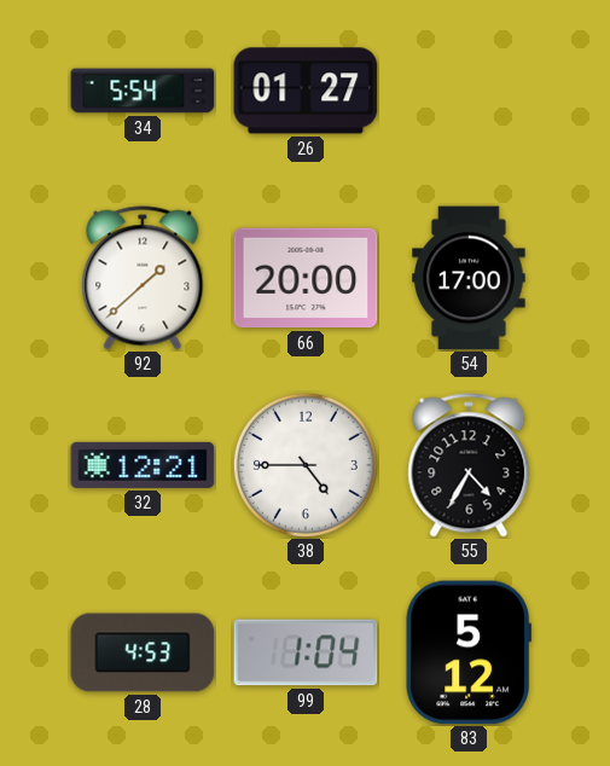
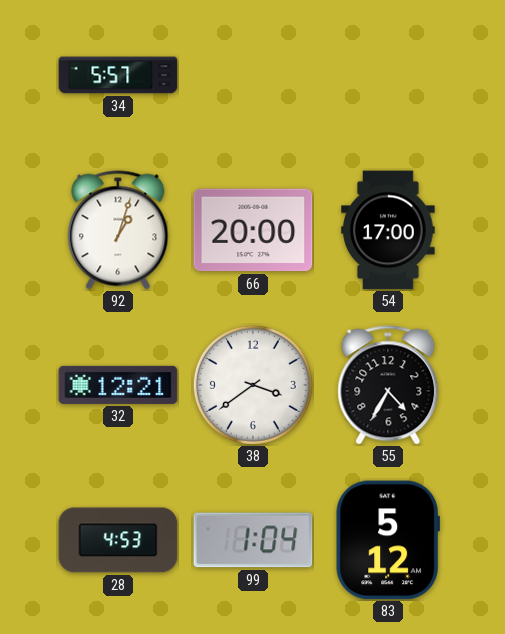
34: 5:54 -> 5:57 (118, 75)
26: 01:27 -> none (306, 91)
92: 1:38 -> 1:03 (118, 230)
38: 4:45 -> 3:39 (253, 385)
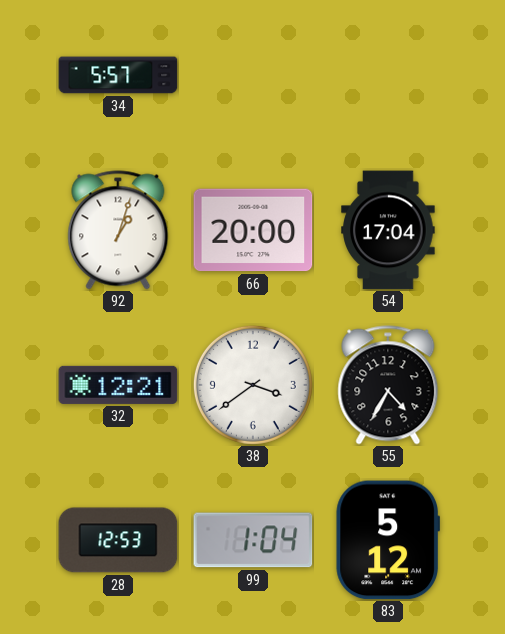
54: 17:00 -> 17:04 (388, 230)
28: 4:53 -> 12:53 (118, 540)
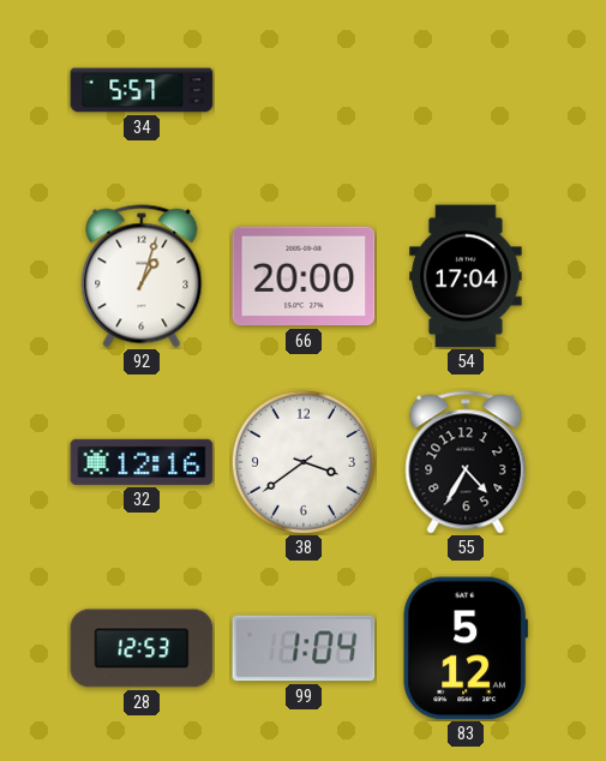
32: 12:21 -> 12:16 (142, 462)
